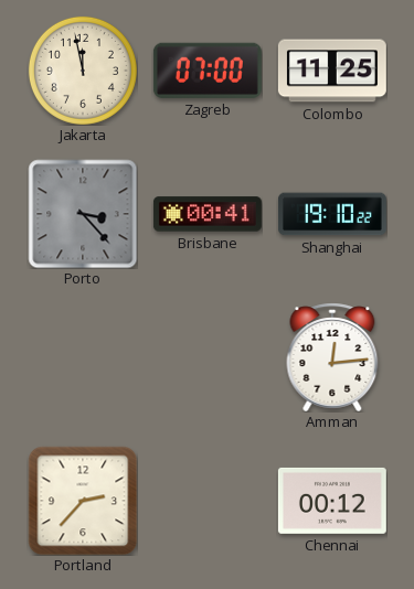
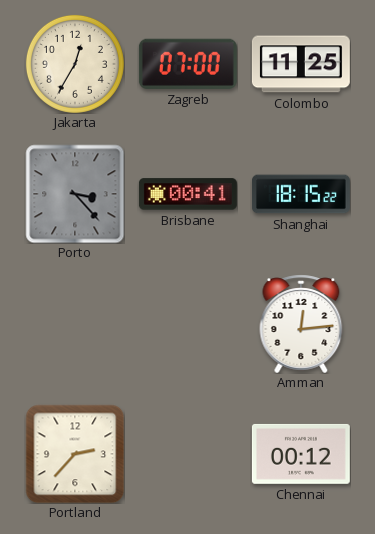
Jakarta: 11:58 -> 12:35 (75, 64)
Shanghai: 19:10 -> 18:15 (301, 194)
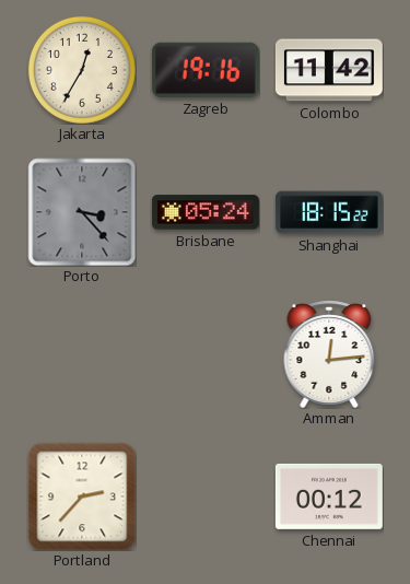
Zagreb: 07:00 -> 19:16 (206, 70)
Colombo: 11:25 -> 11:42 (329, 70)
Brisbane: 00:41 -> 05:24 (206, 212)
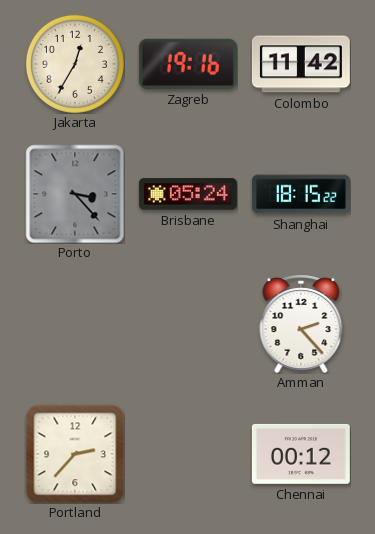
Amman: 12:14 -> 2:23 (301, 324)
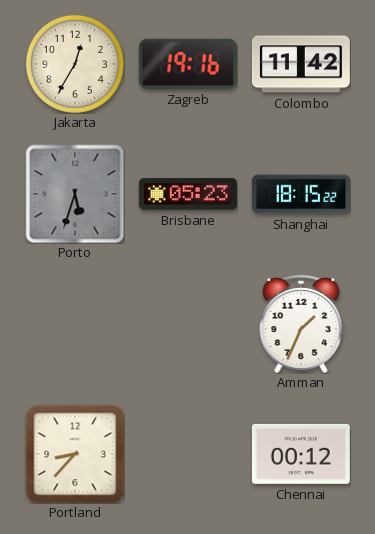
Porto: 3:23 -> 5:33 (75, 194)
Brisbane: 05:24 -> 05:23 (188, 194)
Amman: 2:23 -> 1:34 (301, 324)
Portland: 2:37 -> 8:37 (75, 454)
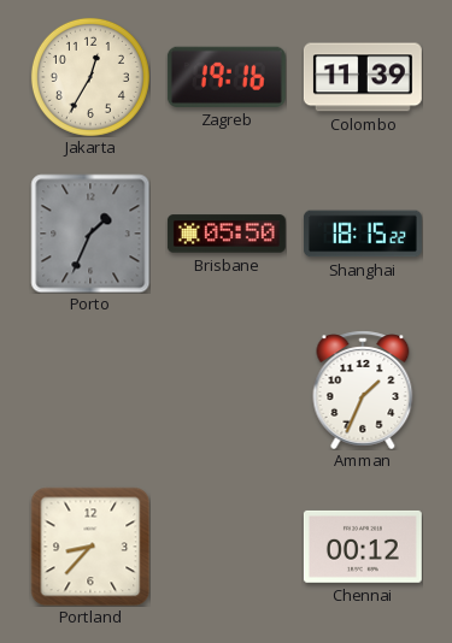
Colombo: 11:42 -> 11:39 (363, 77)
Porto: 5:33 -> 1:34 (90, 234)
Brisbane: 05:23 -> 05:50 (227, 234)
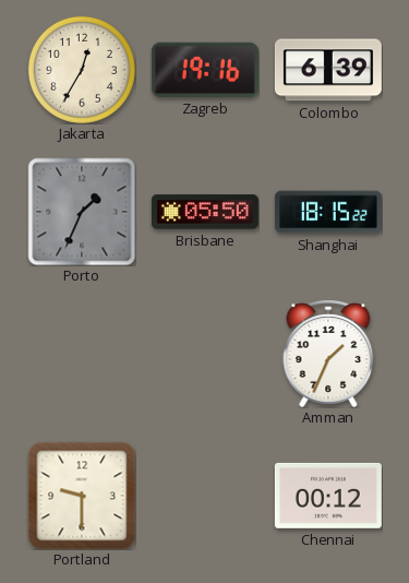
Colombo: 11:39 -> 6:39 (328, 70)
Portland: 8:37 -> 9:30 (82, 496)
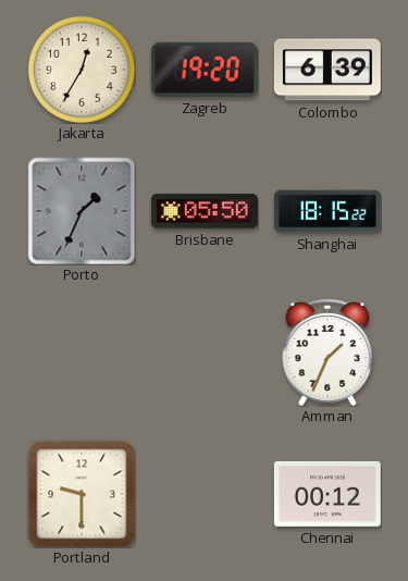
Zagreb: 19:16 -> 19:20 (205, 70)
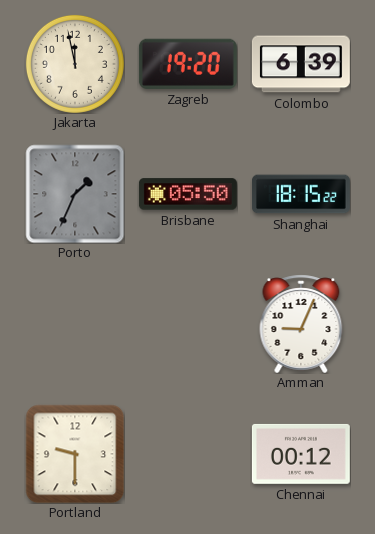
Jakarta: 12:35 -> 11:58 (75, 64)
Amman: 1:34 -> 9:04 (301, 324)
